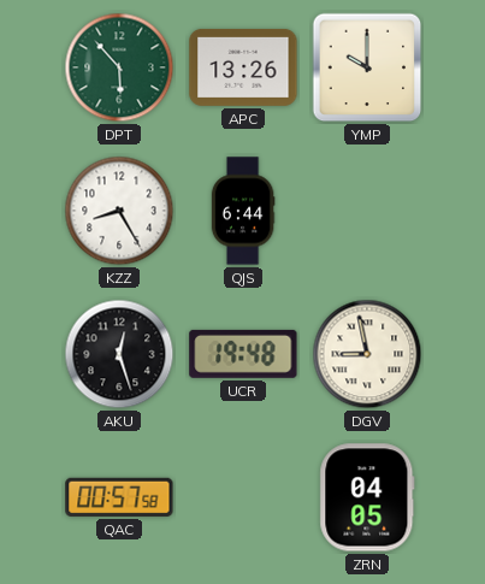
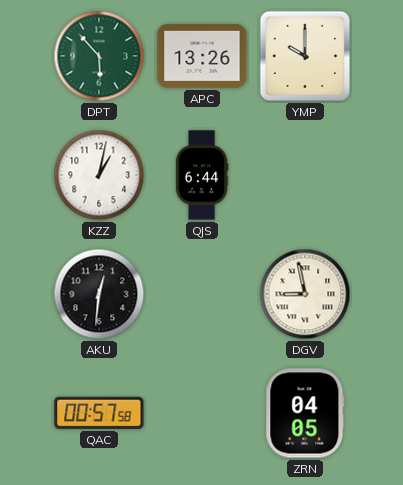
KZZ: 8:25 -> 1:02 (99, 175)
AKU: 12:27 -> 12:31 (99, 294)
UCR: 19:48 -> none (243, 354)
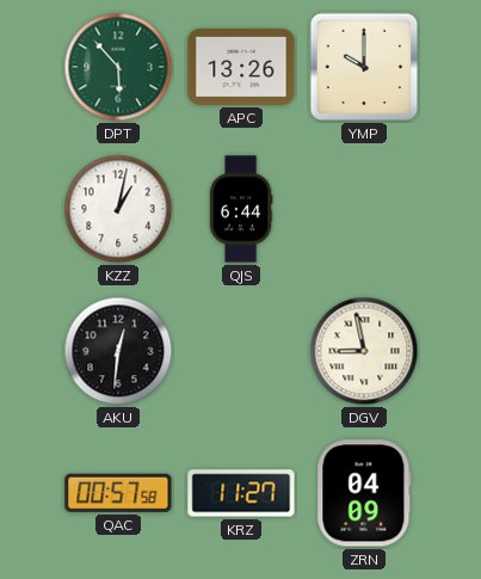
KRZ: none -> 11:27 (241, 493)
ZRN: 04:05 -> 04:09 (364, 493)
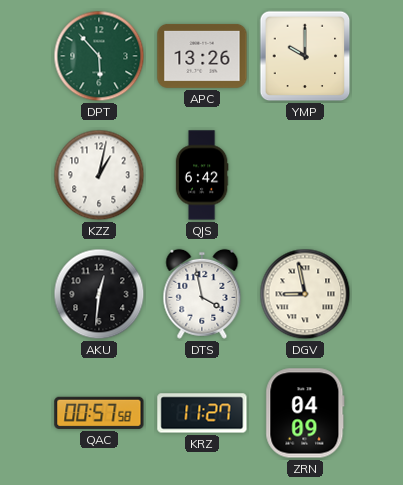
QJS: 6:44 -> 6:42 (202, 175)
DTS: none -> 3:58 (202, 294)
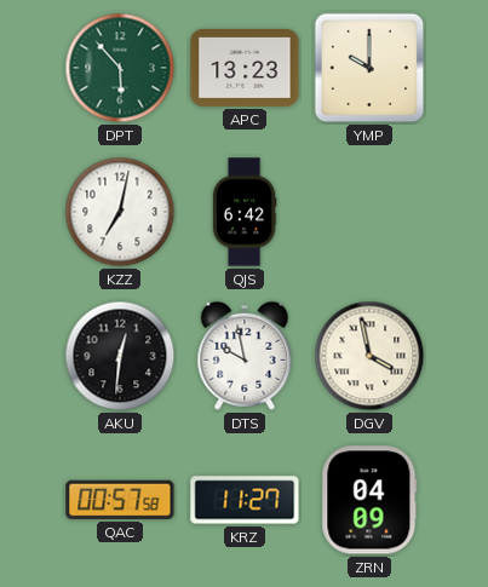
APC: 13:26 -> 13:23 (245, 68)
KZZ: 1:02 -> 7:02 (120, 212)
DTS: 3:58 -> 9:58 (245, 356)
DGV: 8:58 -> 3:58 (369, 356)
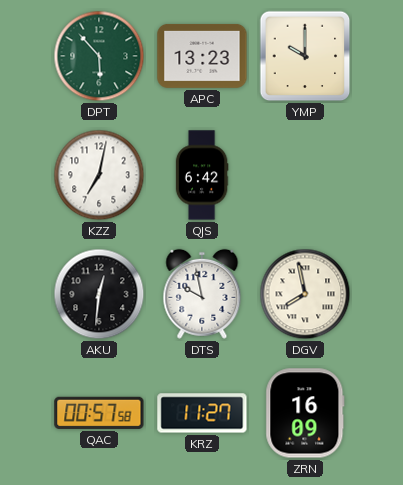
DGV: 3:58 -> 7:58 (305, 294)
ZRN: 04:09 -> 16:09 (305, 413)
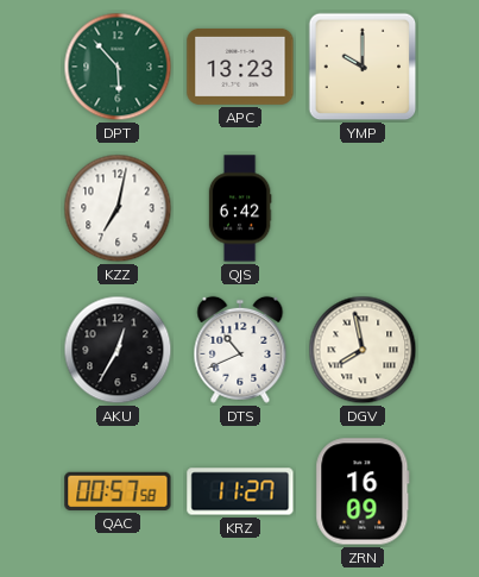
AKU: 12:31 -> 12:35 (118, 350)
DTS: 9:58 -> 10:41 (240, 350)
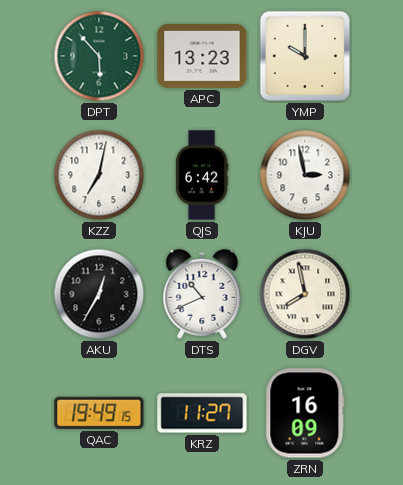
KJU: none -> 2:58 (305, 175)
QAC: 00:57 -> 19:49 (99, 413)
